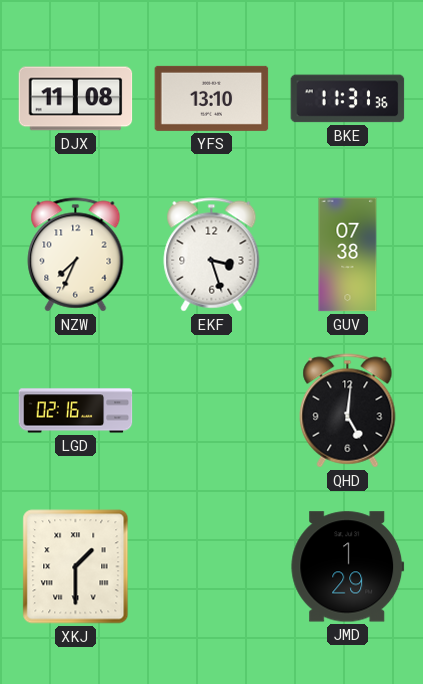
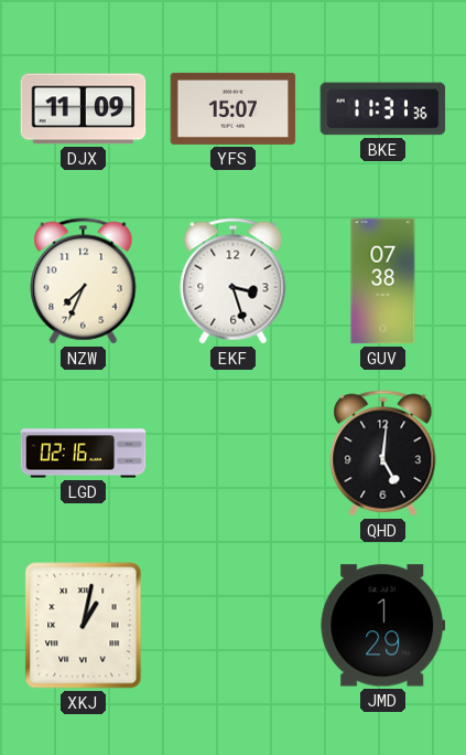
DJX: 11:08 -> 11:09 (84, 109)
YFS: 13:10 -> 15:07 (234, 108)
XKJ: 1:30 -> 1:02 (84, 626)
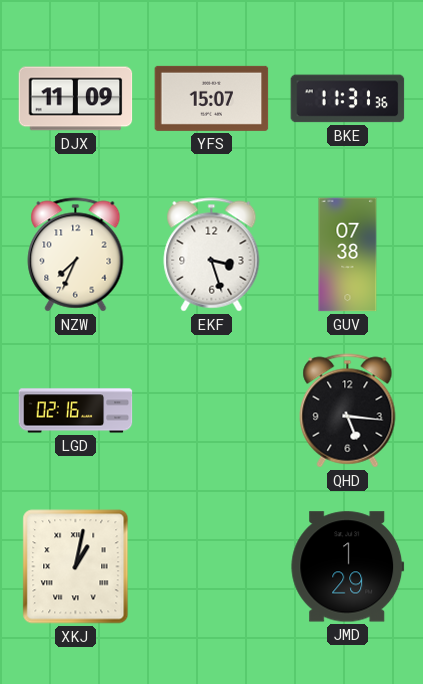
QHD: 5:01 -> 5:16 (348, 411)
